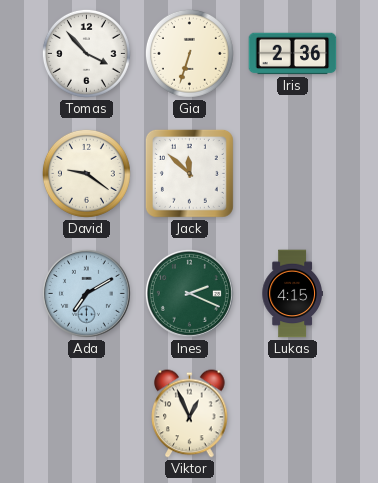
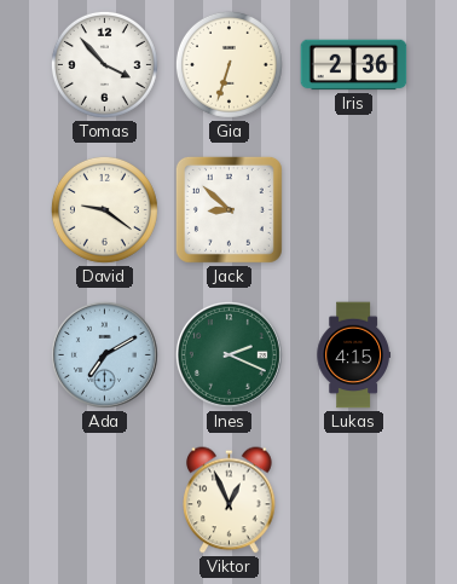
Jack: 11:52 -> 8:52 (228, 209)
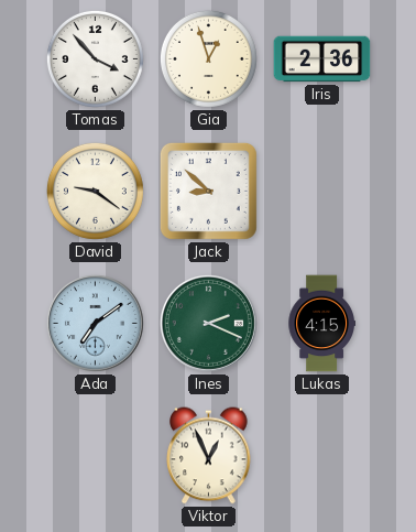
Gia: 6:33 -> 12:57 (208, 58)
Ada: 7:10 -> 7:09 (95, 323)
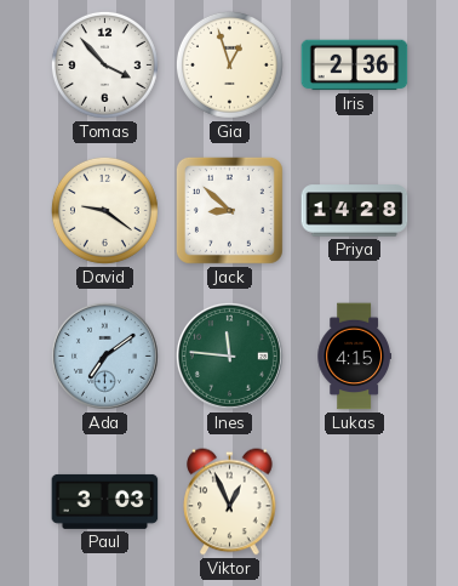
Priya: none -> 14:28 (355, 211)
Ines: 2:19 -> 11:46 (229, 355)
Paul: none -> 3:03 (105, 501)
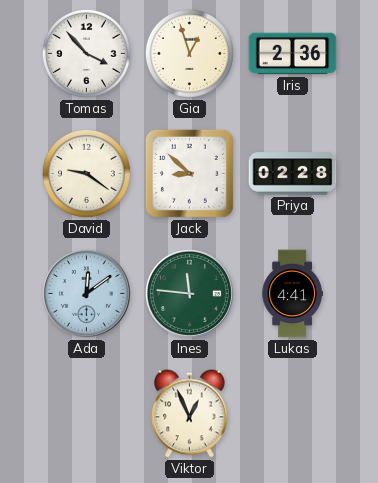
Priya: 14:28 -> 02:28 (293, 174)
Ada: 7:09 -> 12:09 (86, 293)
Lukas: 4:15 -> 4:41 (292, 294)
Paul: 3:03 -> none (105, 501)
